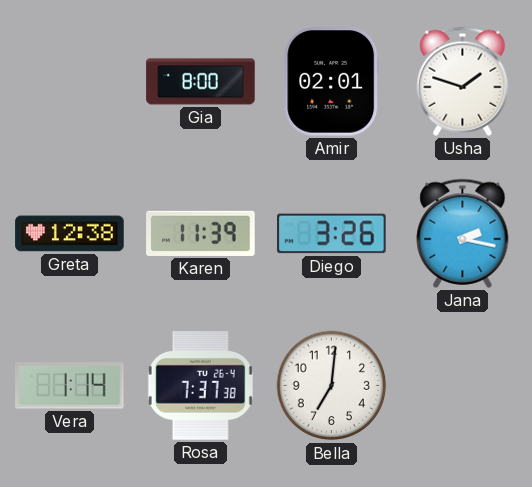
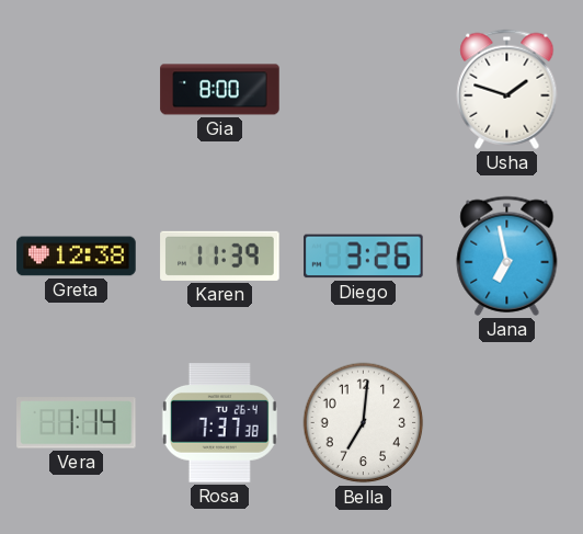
Amir: 02:01 -> none (332, 82)
Jana: 2:17 -> 6:58 (507, 255)
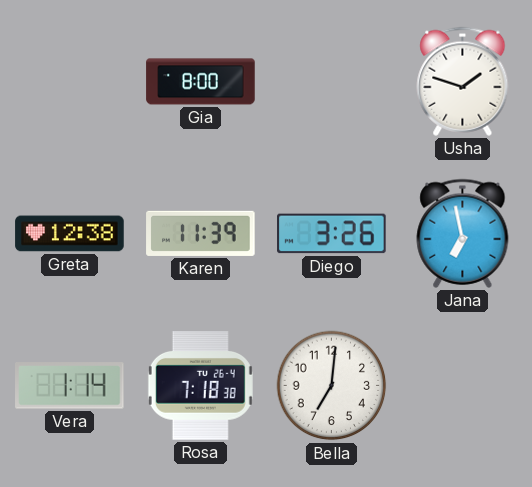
Rosa: 7:37 -> 7:18 (200, 386)
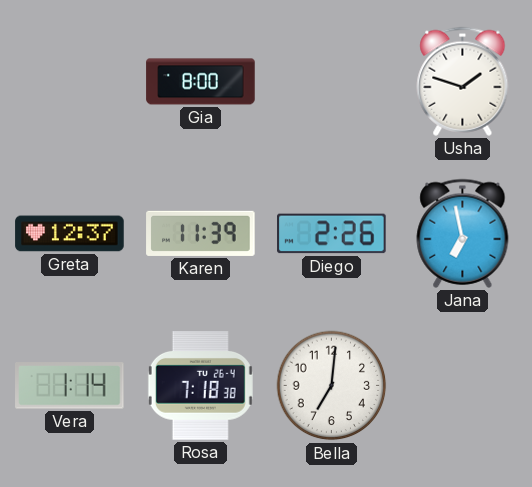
Greta: 12:38 -> 12:37 (70, 234)
Diego: 3:26 -> 2:26 (332, 234)
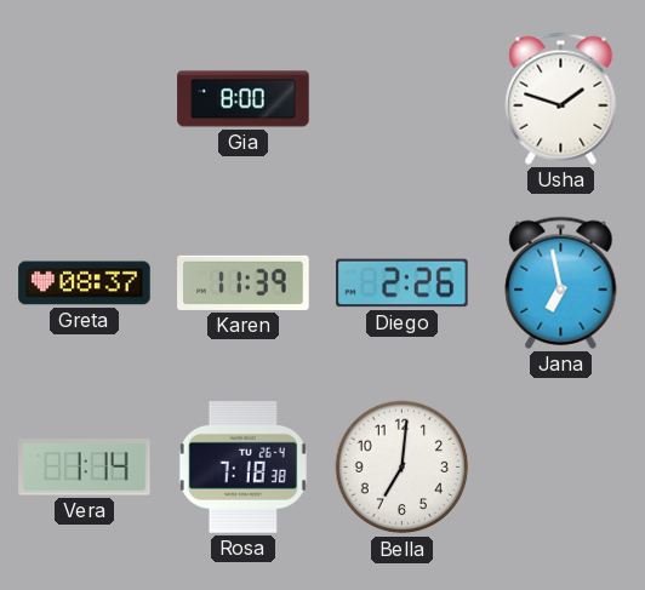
Greta: 12:37 -> 08:37 (85, 283)
